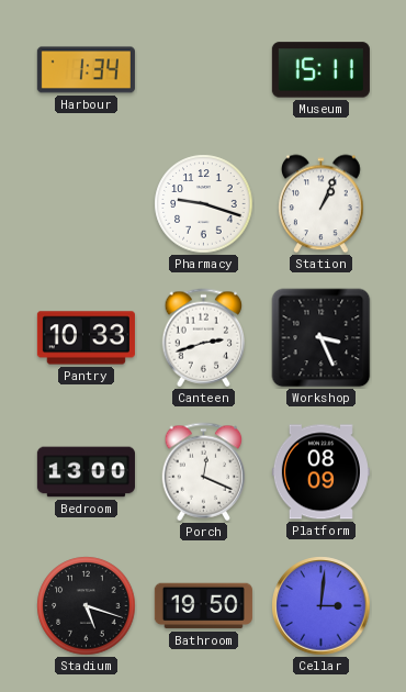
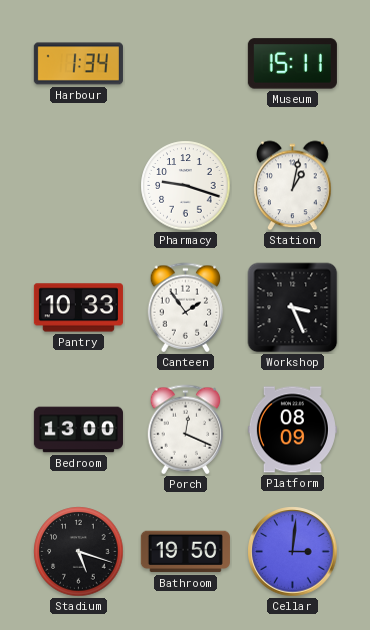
Station: 1:04 -> 1:02 (293, 186)
Canteen: 2:42 -> 1:54 (186, 308)
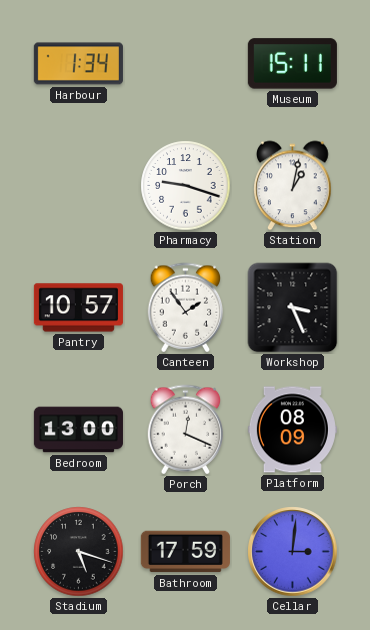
Pantry: 10:33 -> 10:57 (78, 308)
Bathroom: 19:50 -> 17:59 (185, 552)
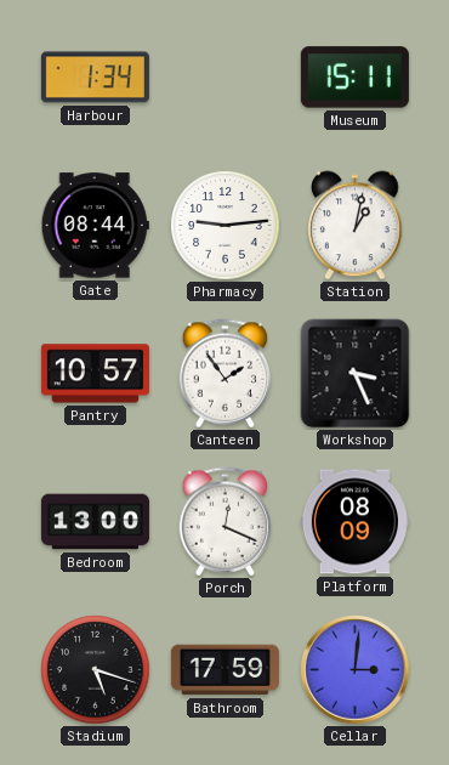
Gate: none -> 08:44 (95, 226)
Pharmacy: 9:18 -> 9:14 (226, 226)
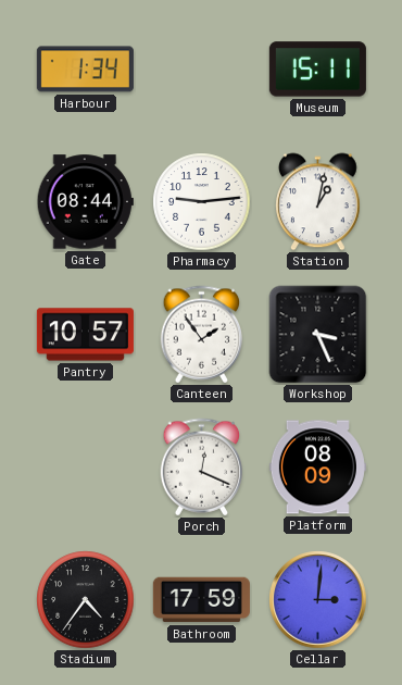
Bedroom: 13:00 -> none (95, 522)
Stadium: 5:18 -> 4:36 (86, 600)
